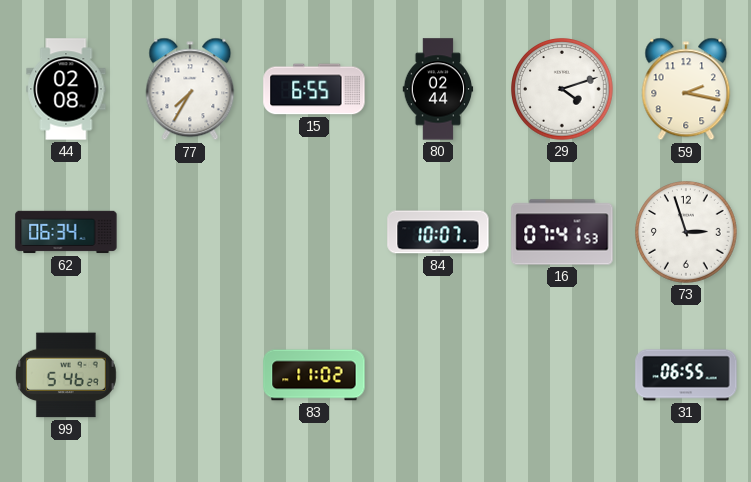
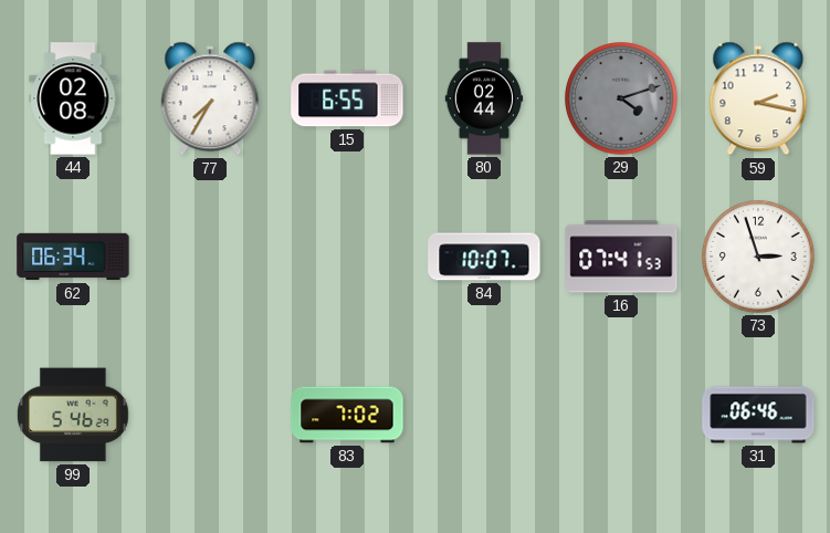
29 dial: white -> grey (622, 100)
83: 11:02 -> 7:02 (347, 415)
31: 06:55 -> 06:46 (758, 415)
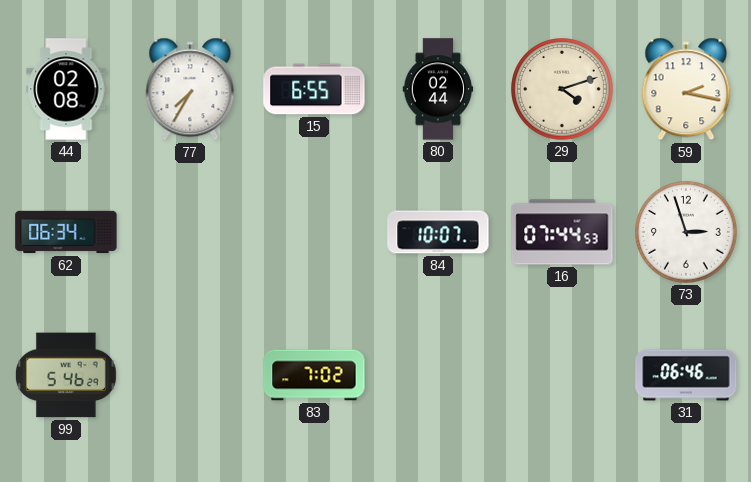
29 dial: grey -> cream (563, 90)
16: 07:41 -> 07:44 (562, 232)
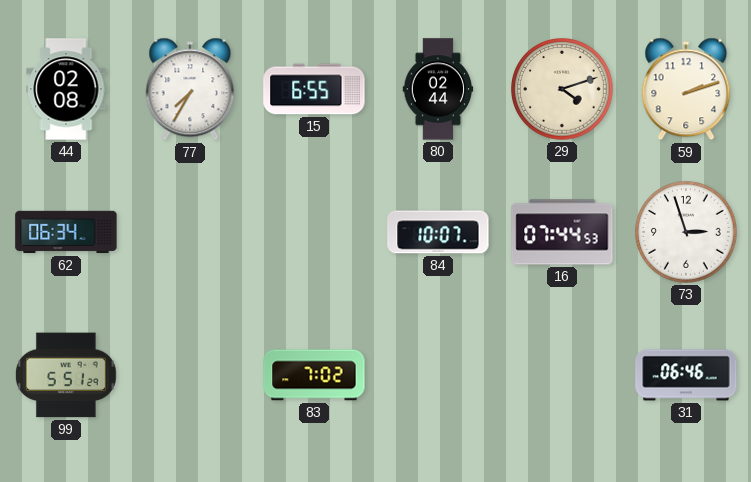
59: 2:17 -> 2:12 (686, 89)
99: 5:46 -> 5:51 (67, 375)
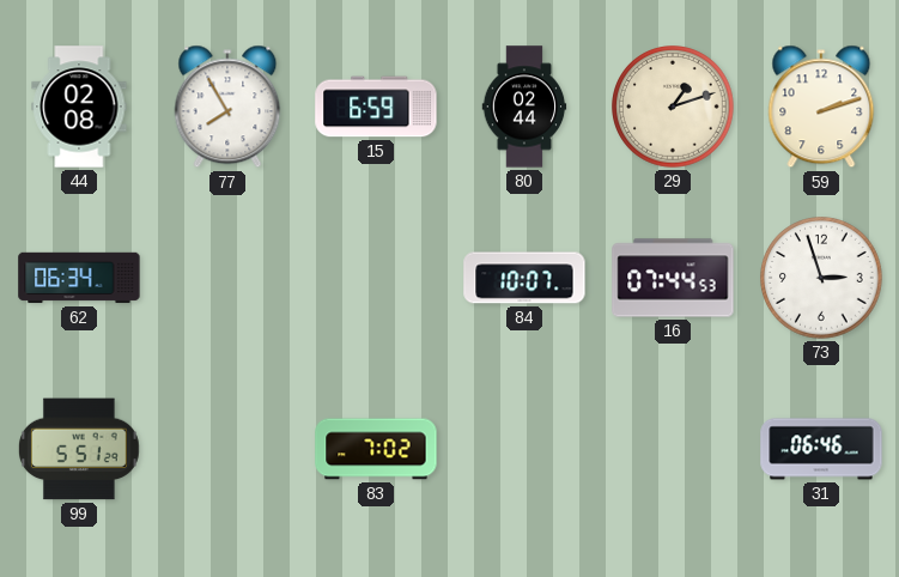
77: 7:35 -> 7:55 (227, 107)
15: 6:55 -> 6:59 (376, 107)
29: 4:12 -> 1:12 (674, 108)
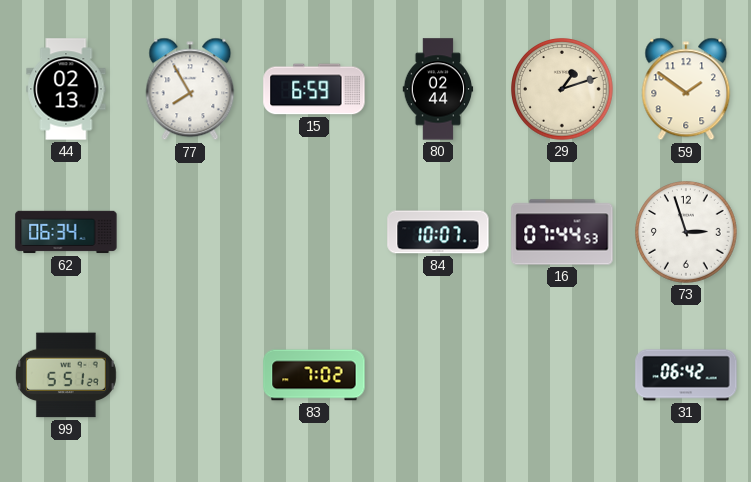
44: 02:08 -> 02:13 (66, 89)
59: 2:12 -> 1:51 (686, 89)
31: 06:46 -> 06:42 (686, 375)
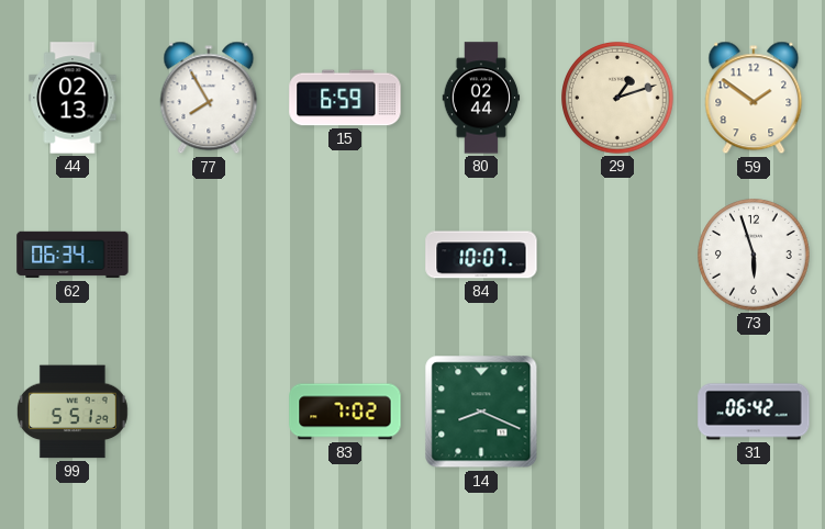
16: 07:44 -> none (562, 232)
73: 2:57 -> 5:57 (755, 256)
14: none -> 8:19 (481, 412)
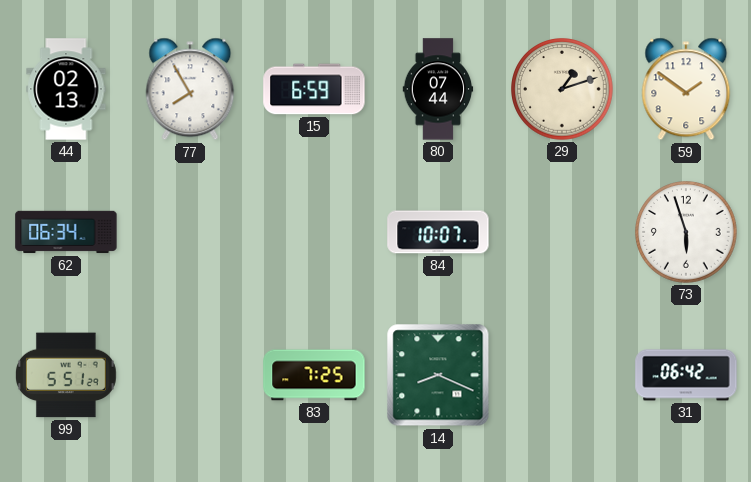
80: 02:44 -> 07:44 (438, 89)
83: 7:02 -> 7:25 (314, 375)
